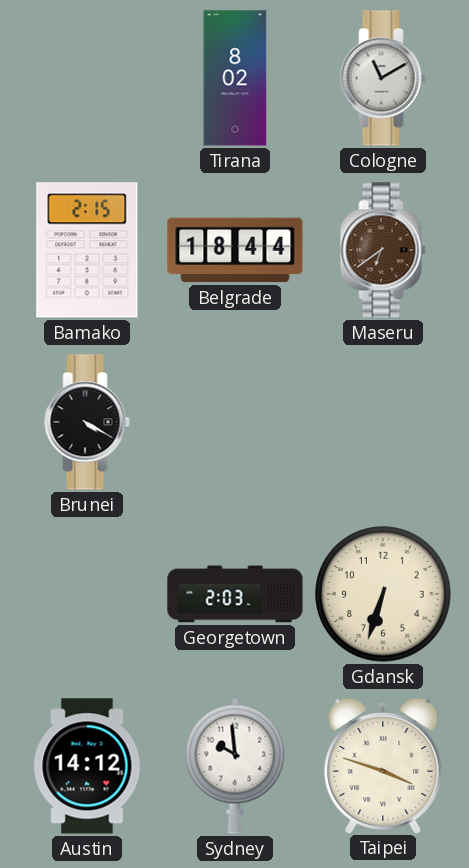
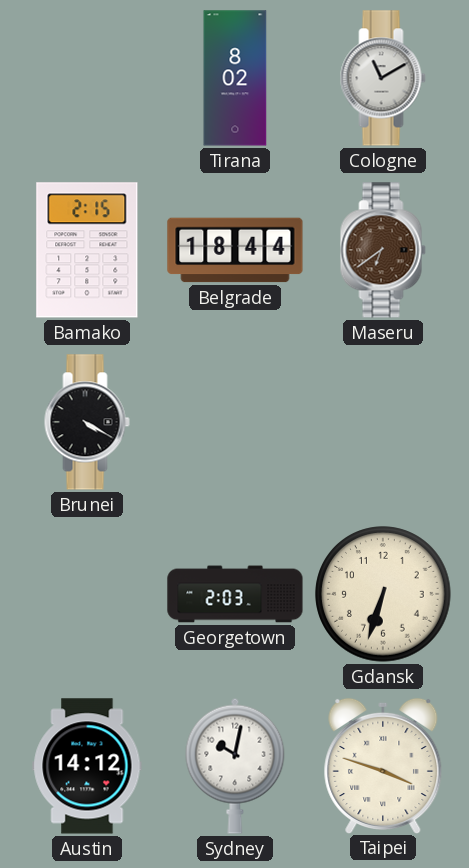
Sydney: 9:59 -> 10:02 (235, 766)
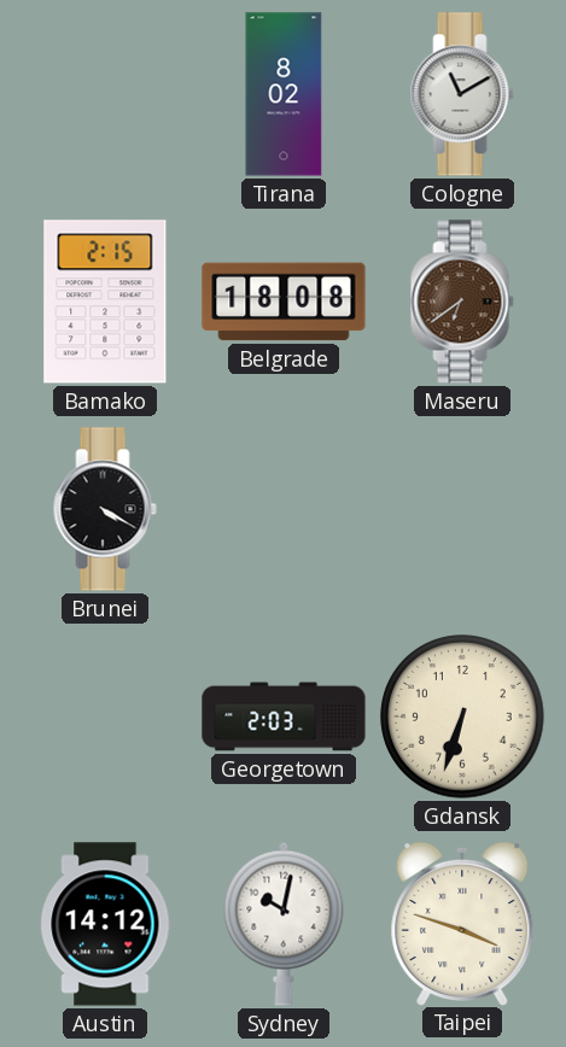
Belgrade: 18:44 -> 18:08 (284, 302)
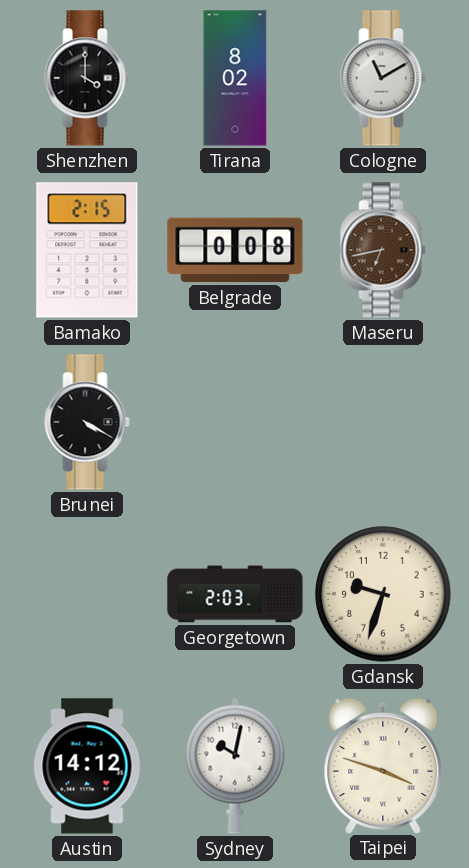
Shenzhen: none -> 4:00 (87, 78)
Belgrade: 18:08 -> 0:08 (235, 250)
Maseru: 6:39 -> 6:43 (383, 250)
Gdansk: 6:33 -> 9:33 (383, 594)
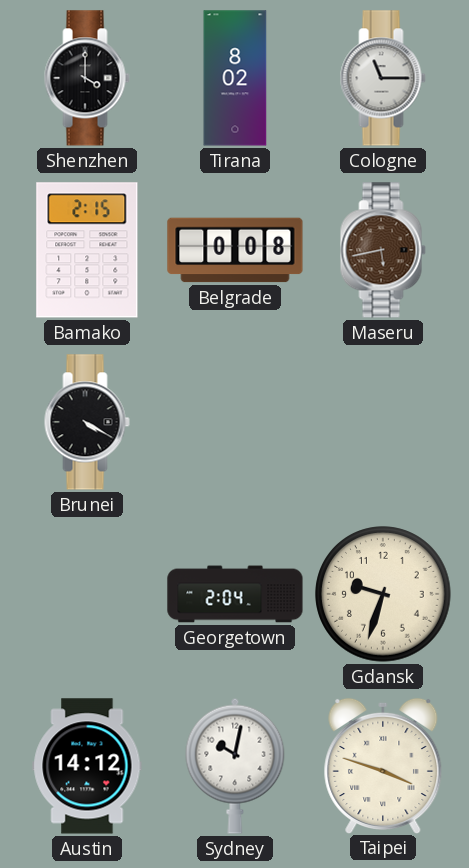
Cologne: 11:10 -> 11:15 (383, 78)
Maseru: 6:43 -> 5:43 (383, 250)
Georgetown: 2:03 -> 2:04 (235, 594)
